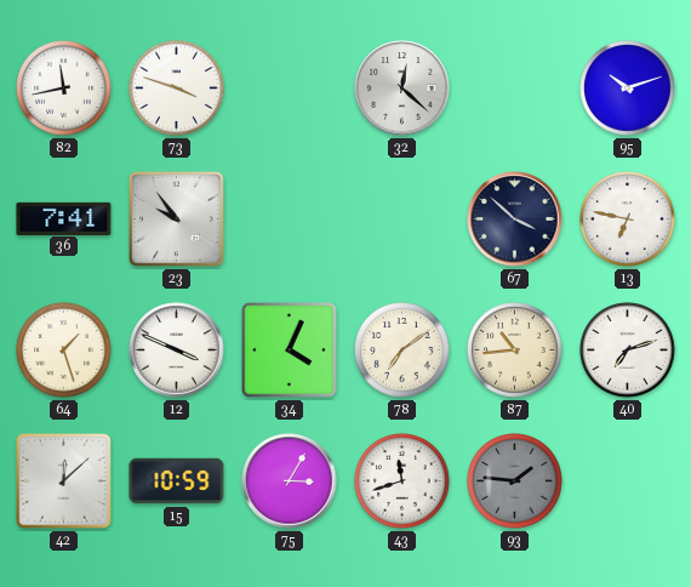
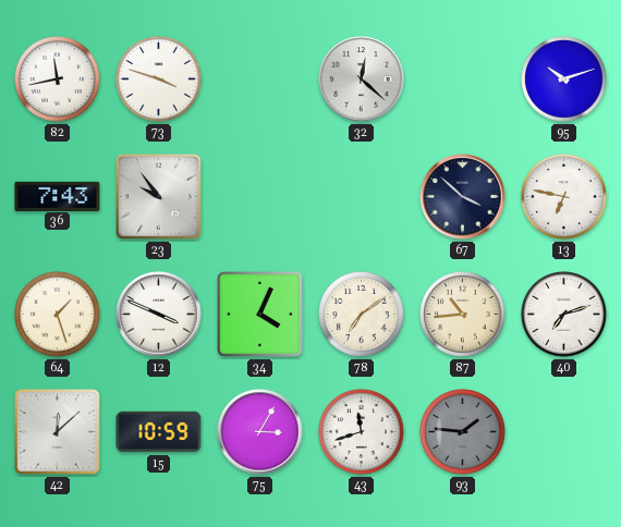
36: 7:41 -> 7:43 (58, 196)
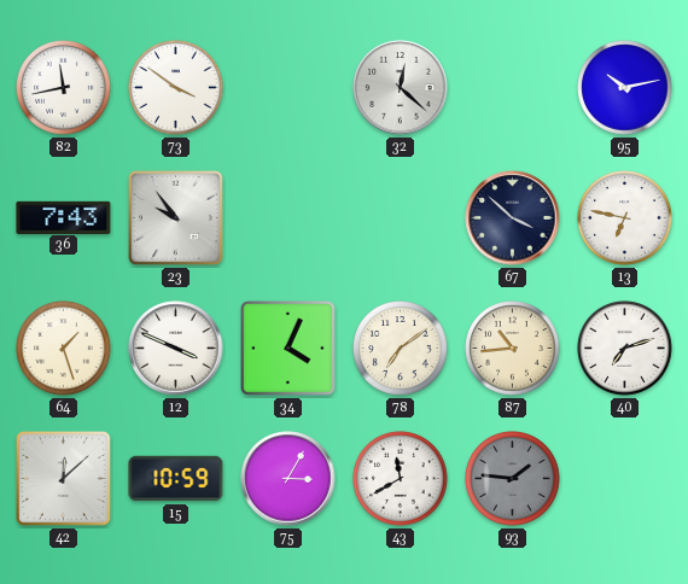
73: 3:48 -> 3:51 (176, 88)
95: 10:12 -> 10:13 (625, 88)
43: 11:42 -> 11:40 (401, 479)
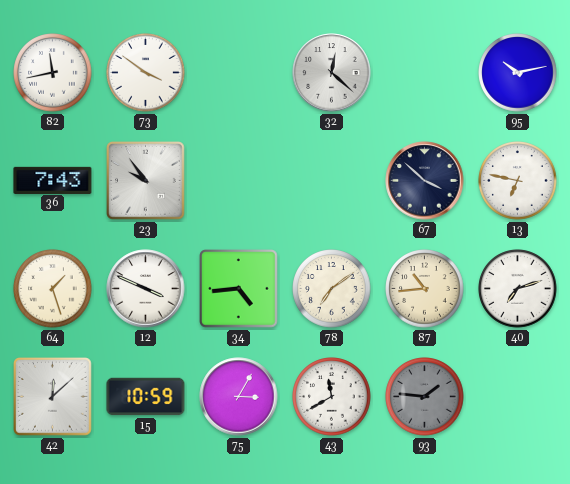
34: 4:04 -> 4:44 (239, 289)
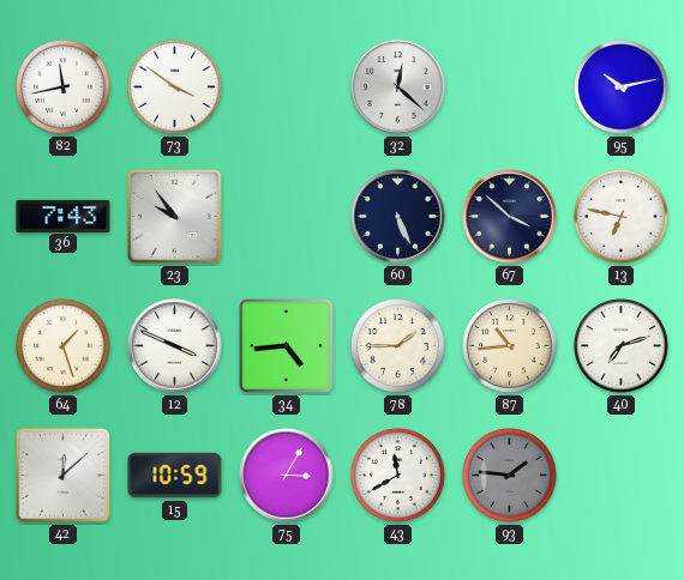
60: none -> 5:26 (398, 217)
78: 7:09 -> 1:45 (398, 346)
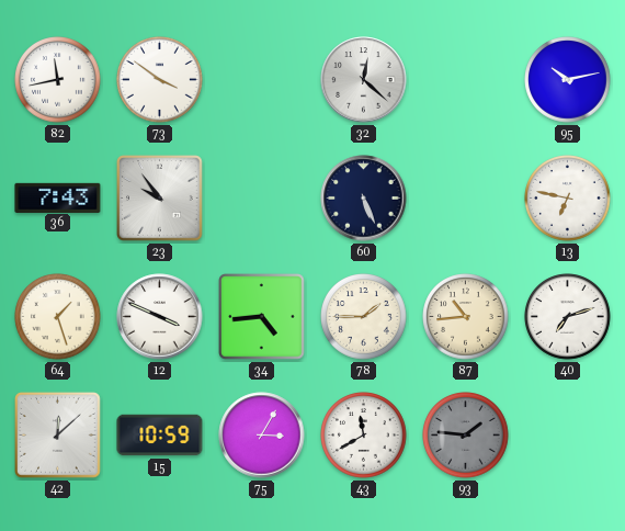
67: 3:52 -> none (510, 217)
